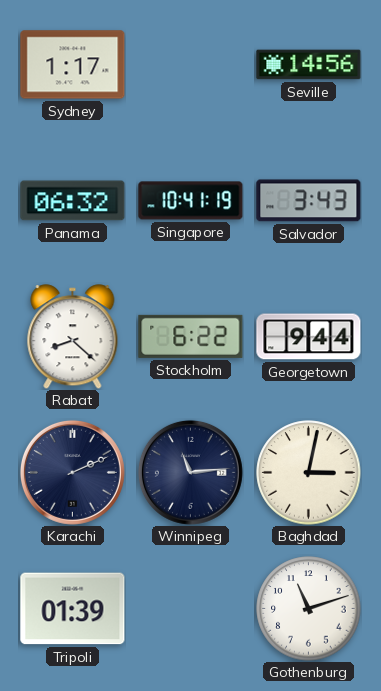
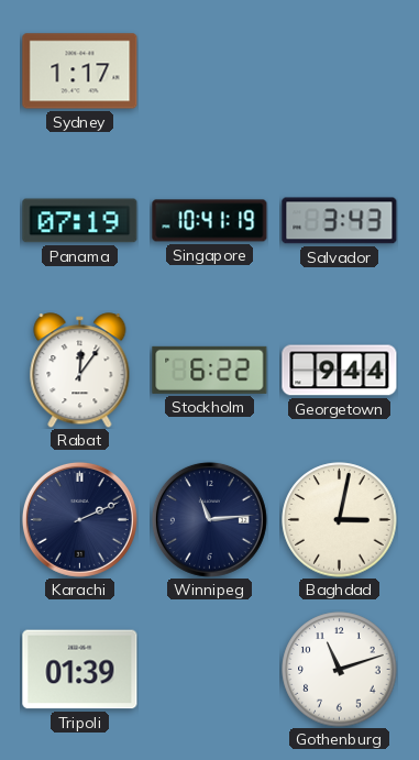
Seville: 14:56 -> none (309, 65)
Panama: 06:32 -> 07:19 (80, 221)
Rabat: 8:22 -> 12:06 (80, 371)
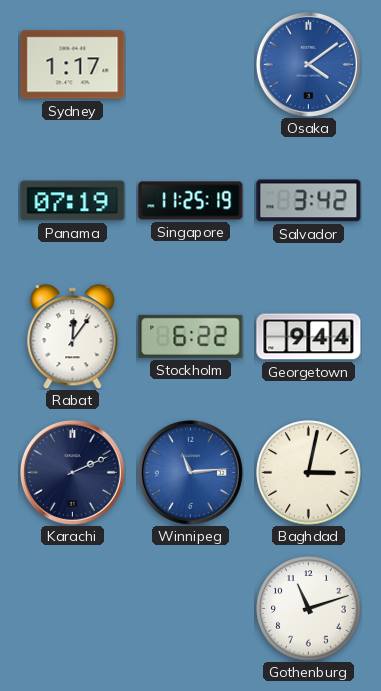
Osaka: none -> 4:09 (308, 64)
Singapore: 10:41 -> 11:25 (191, 201)
Salvador: 3:43 -> 3:42 (309, 201)
Winnipeg dial: navy -> blue (190, 472)
Tripoli: 01:39 -> none (80, 670)
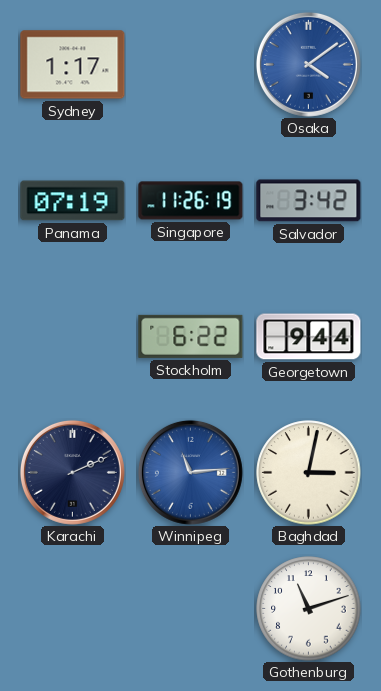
Singapore: 11:25 -> 11:26 (191, 201)
Rabat: 12:06 -> none (73, 337)
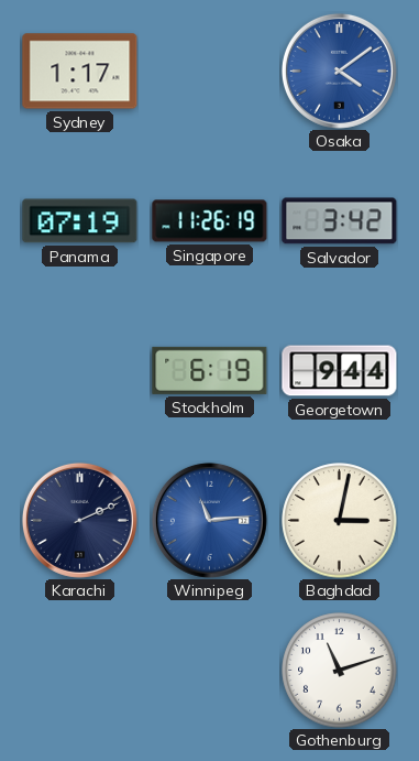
Stockholm: 6:22 -> 6:19 (210, 370)
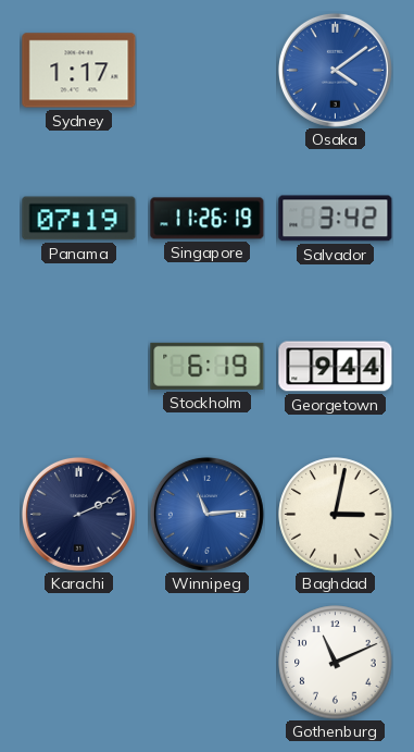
Gothenburg: 11:12 -> 11:11 (336, 663)
